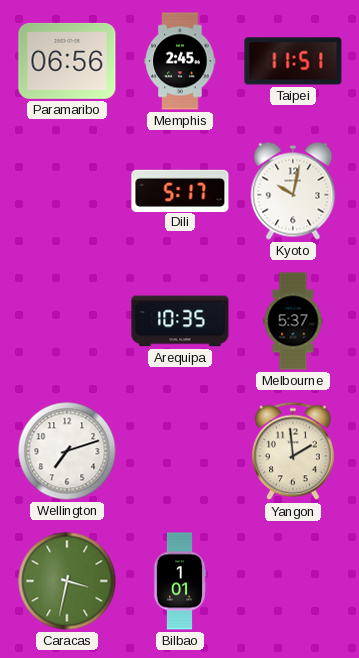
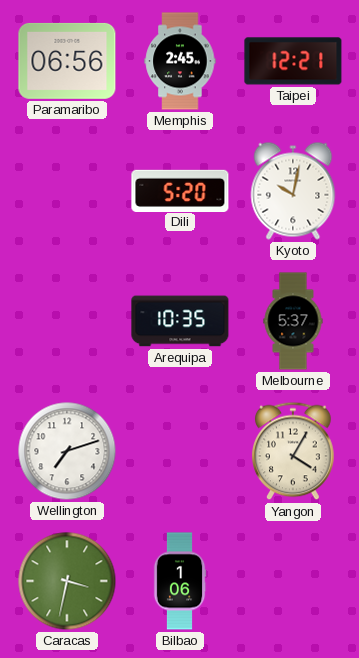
Taipei: 11:51 -> 12:21 (293, 61)
Dili: 5:17 -> 5:20 (180, 190)
Yangon: 1:59 -> 4:05 (293, 451)
Bilbao: 1:01 -> 1:06 (180, 581)
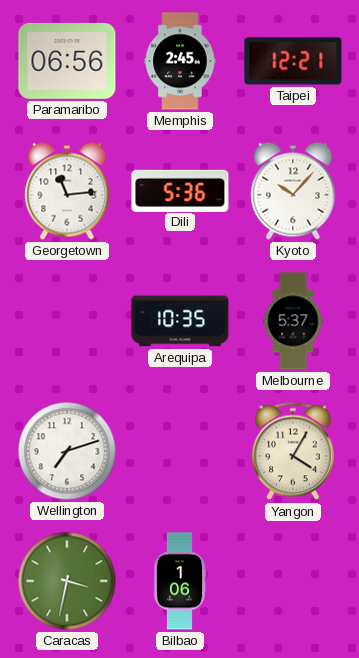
Georgetown: none -> 11:14 (67, 191)
Dili: 5:20 -> 5:36 (180, 190)
Kyoto: 10:02 -> 10:07 (293, 191)
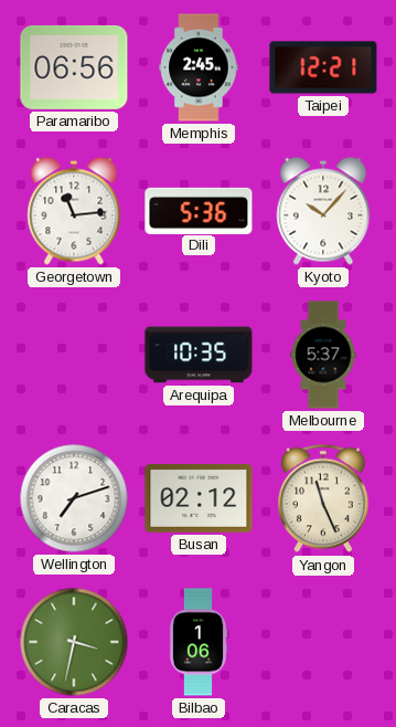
Busan: none -> 02:12 (199, 498)
Yangon: 4:05 -> 11:26 (323, 498)
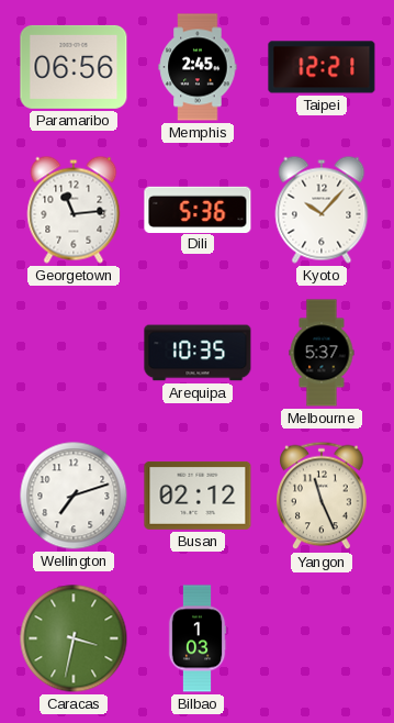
Bilbao: 1:06 -> 1:03 (198, 638)
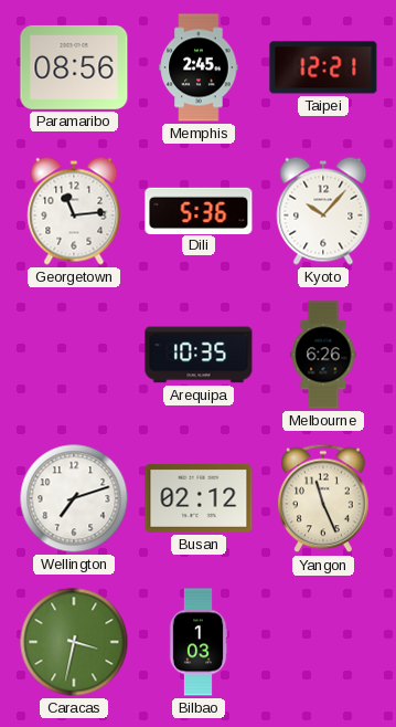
Paramaribo: 06:56 -> 08:56 (74, 67)
Melbourne: 5:37 -> 6:26 (323, 355)
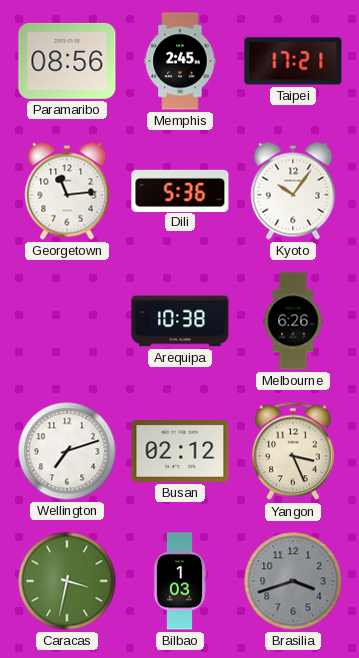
Taipei: 12:21 -> 17:21 (293, 61)
Kyoto: 10:07 -> 10:06 (293, 191)
Arequipa: 10:35 -> 10:38 (180, 321)
Yangon: 11:26 -> 3:26 (293, 451)
Brasilia: none -> 3:42 (293, 581)
